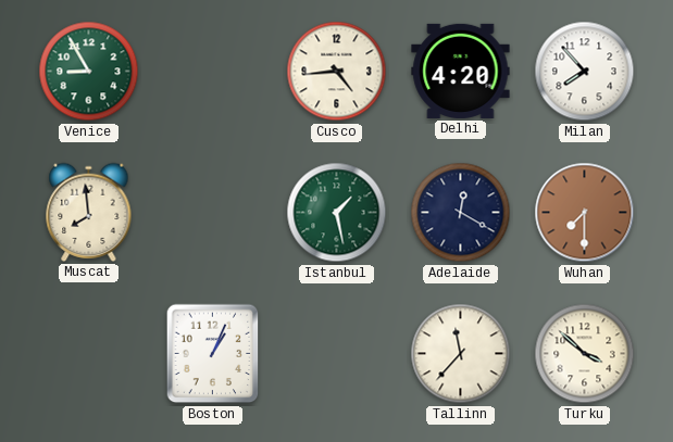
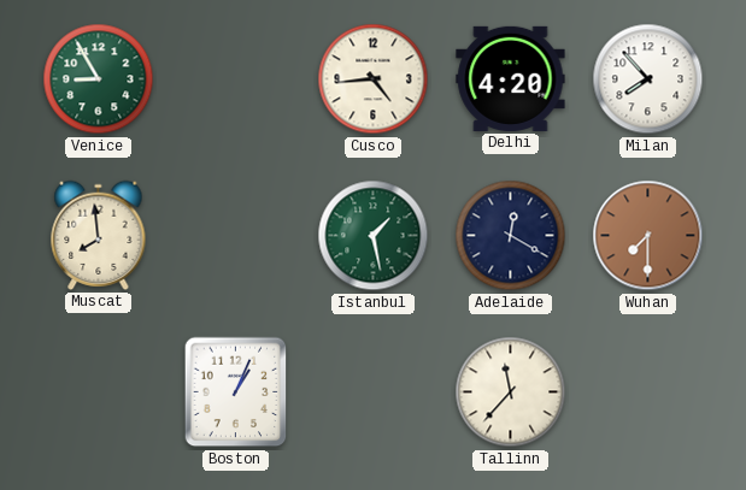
Turku: 3:52 -> none (585, 354)
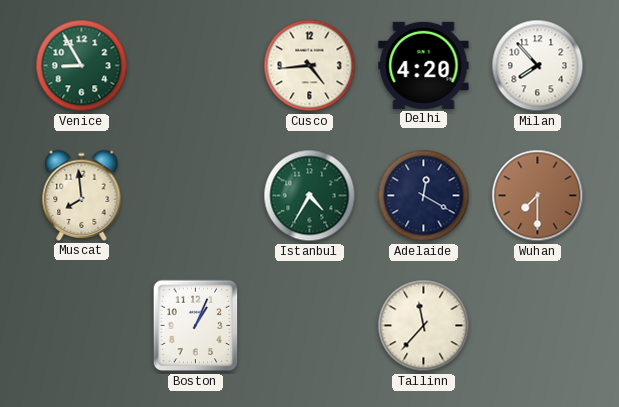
Istanbul: 1:28 -> 4:35 (310, 196)
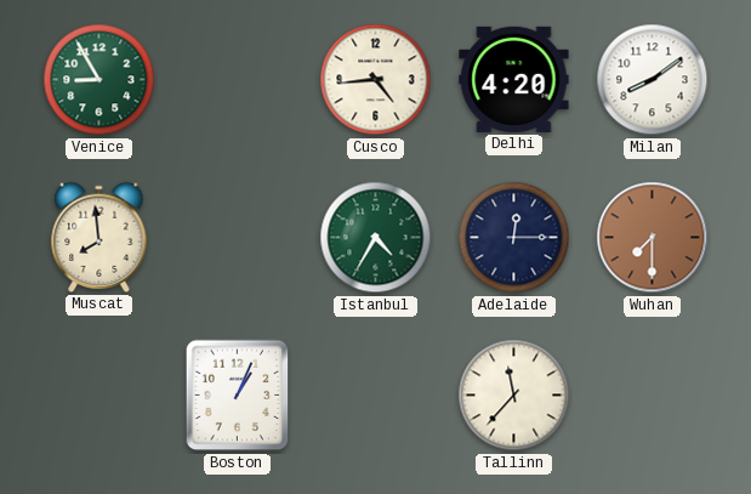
Milan: 7:53 -> 8:09 (653, 80)
Adelaide: 12:20 -> 12:15 (514, 238)
